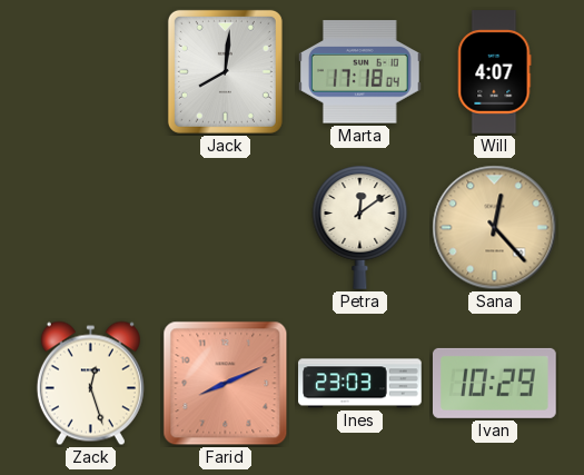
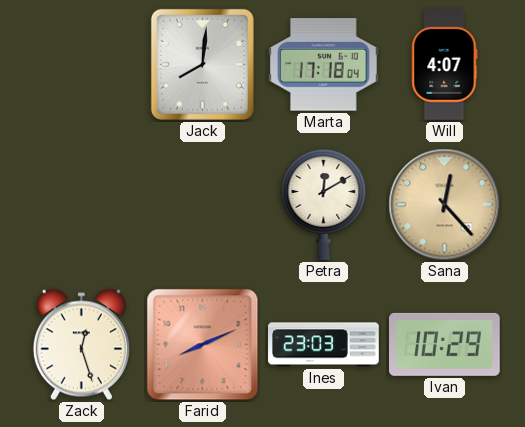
Petra: 12:09 -> 12:10 (324, 204)
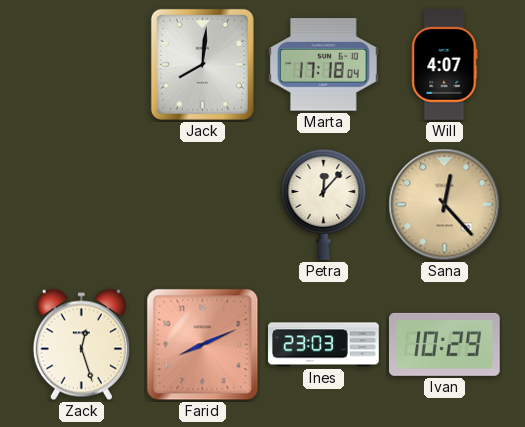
Petra: 12:10 -> 12:07 (324, 204)
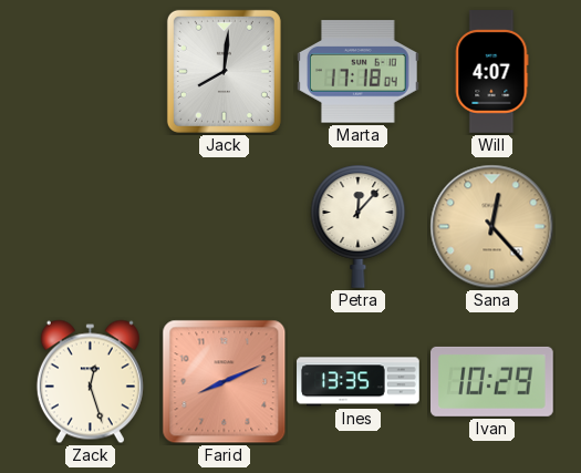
Ines: 23:03 -> 13:35 (359, 382)
